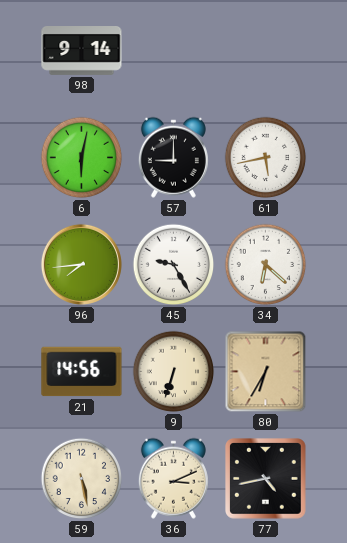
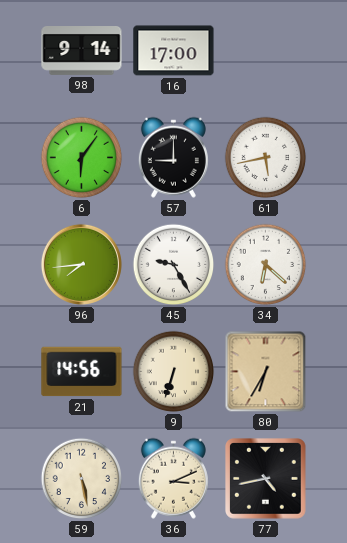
16: none -> 17:00 (174, 51)
6: 6:02 -> 6:06 (82, 158)
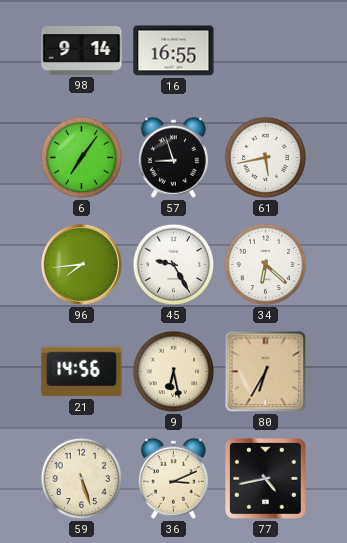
16: 17:00 -> 16:55 (174, 51)
6: 6:06 -> 7:06 (82, 158)
57: 9:00 -> 8:57 (173, 157)
9: 6:33 -> 6:28 (174, 372)
59: 5:28 -> 5:27 (82, 479)
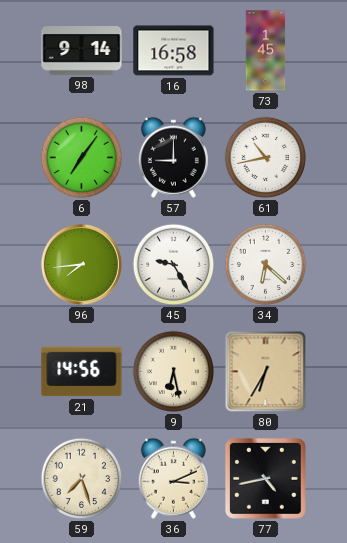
16: 16:55 -> 16:58 (174, 51)
73: none -> 1:45 (266, 51)
57: 8:57 -> 9:00 (173, 157)
61: 5:43 -> 10:43 (266, 158)
59: 5:27 -> 7:27 (82, 479)
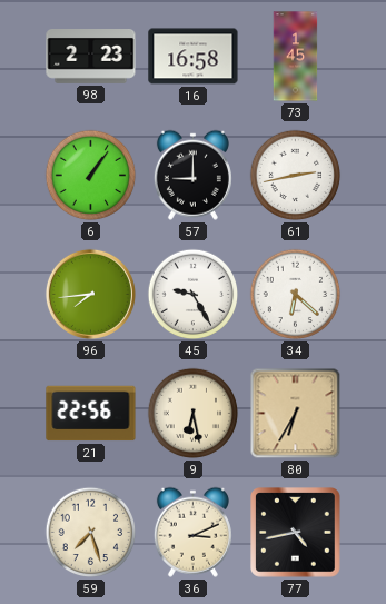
98: 9:14 -> 2:23 (91, 57)
6: 7:06 -> 1:06 (91, 176)
61: 10:43 -> 2:43 (296, 176)
21: 14:56 -> 22:56 (91, 414)
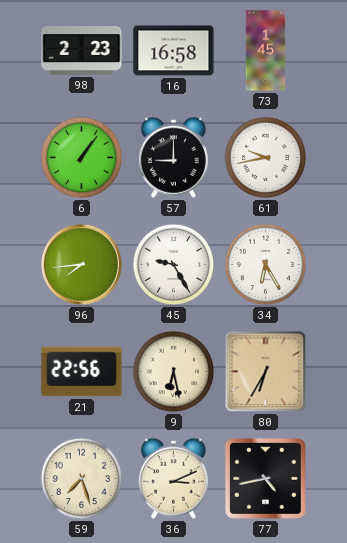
61: 2:43 -> 9:43 (266, 158)
34: 6:22 -> 6:25 (266, 265)
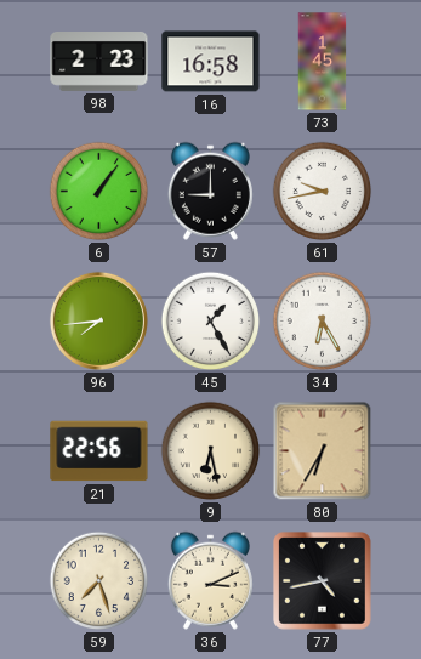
45: 9:25 -> 1:25 (211, 322)
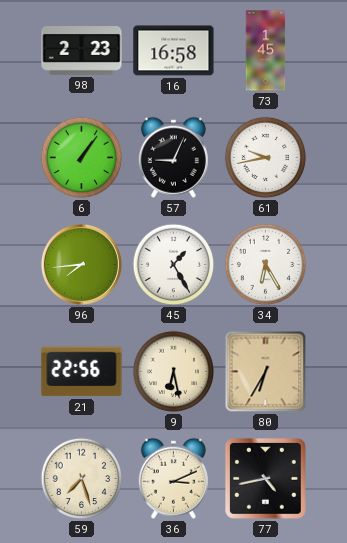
57: 9:00 -> 9:04 (173, 157)
